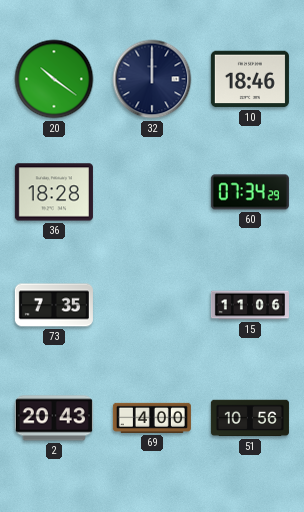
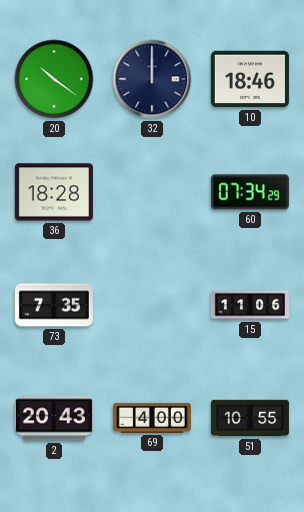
51: 10:56 -> 10:55 (250, 418)
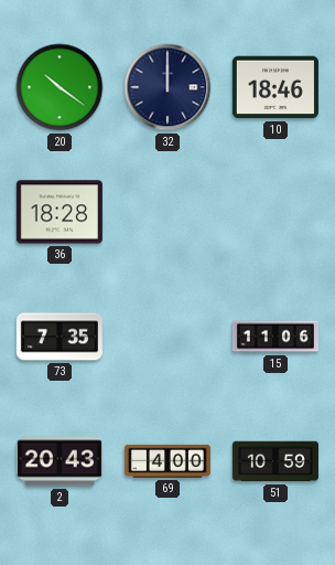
60: 07:34 -> none (250, 192)
51: 10:55 -> 10:59 (275, 461)
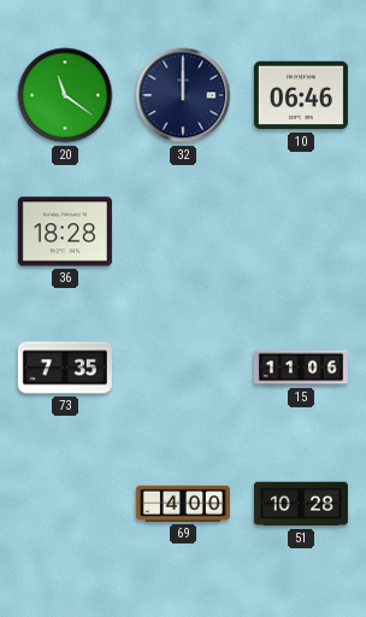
20: 10:21 -> 11:21 (65, 95)
10: 18:46 -> 06:46 (301, 95)
2: 20:43 -> none (60, 461)
51: 10:59 -> 10:28 (301, 504)
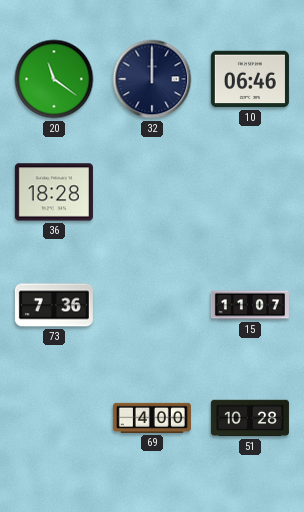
73: 7:35 -> 7:36 (54, 305)
15: 11:06 -> 11:07 (250, 305)
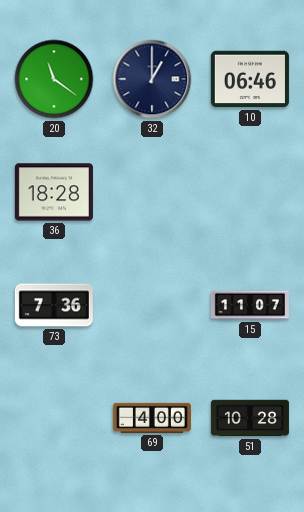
32: 12:00 -> 1:00 (152, 79)
